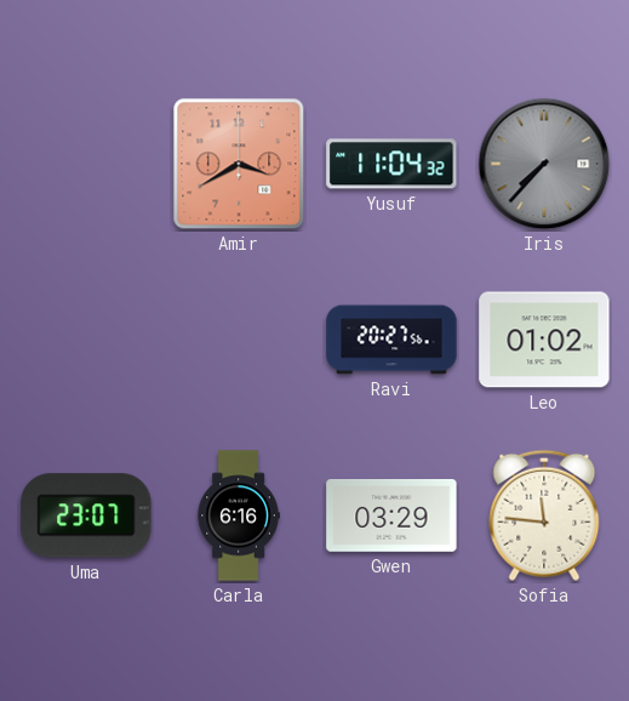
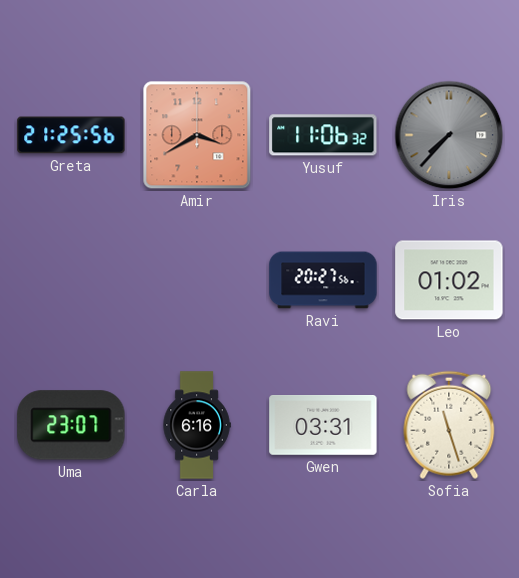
Greta: none -> 21:25 (71, 135)
Yusuf: 11:04 -> 11:06 (323, 135)
Gwen: 03:29 -> 03:31 (323, 426)
Sofia: 11:46 -> 11:27 (449, 425)
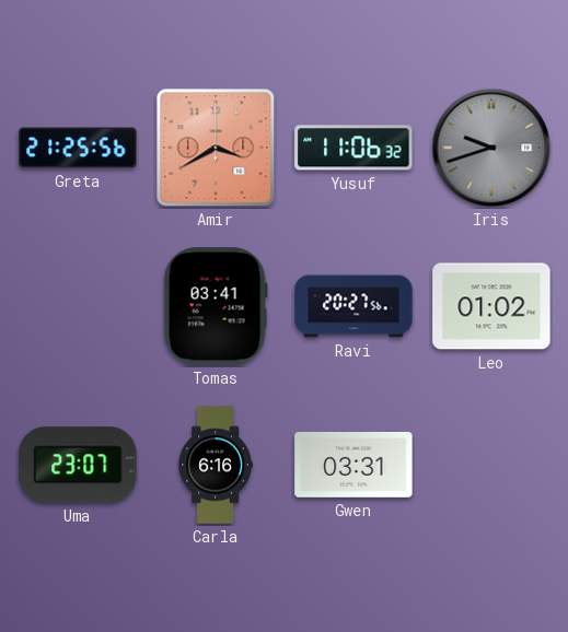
Iris: 7:37 -> 9:42 (491, 148)
Tomas: none -> 03:41 (216, 306)
Sofia: 11:27 -> none (449, 425)
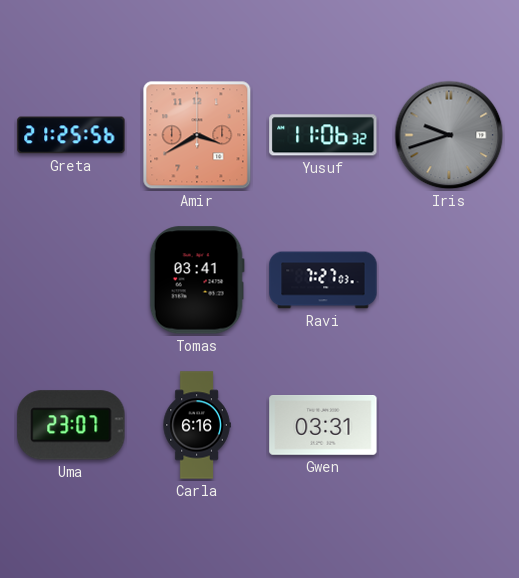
Ravi: 20:27 -> 7:27 (323, 280)
Leo: 01:02 -> none (491, 306)
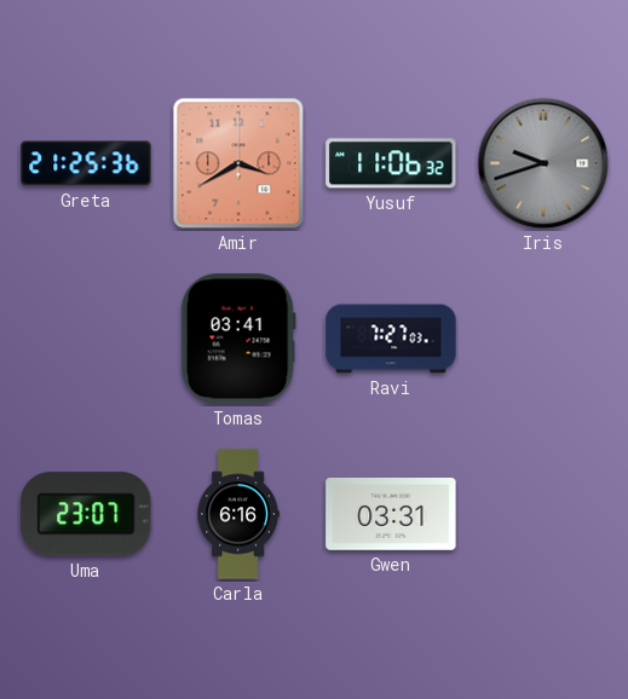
Greta: 21:25:56 -> 21:25:36 (86, 163)
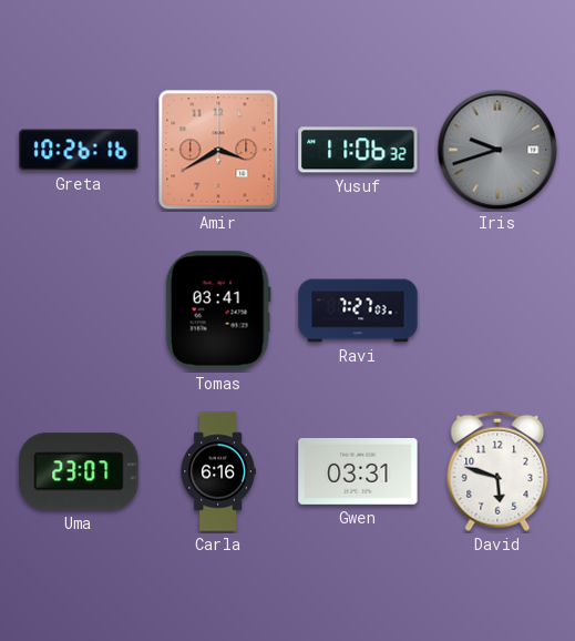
Greta: 21:25 -> 10:26 (79, 150)
David: none -> 5:48 (497, 471)
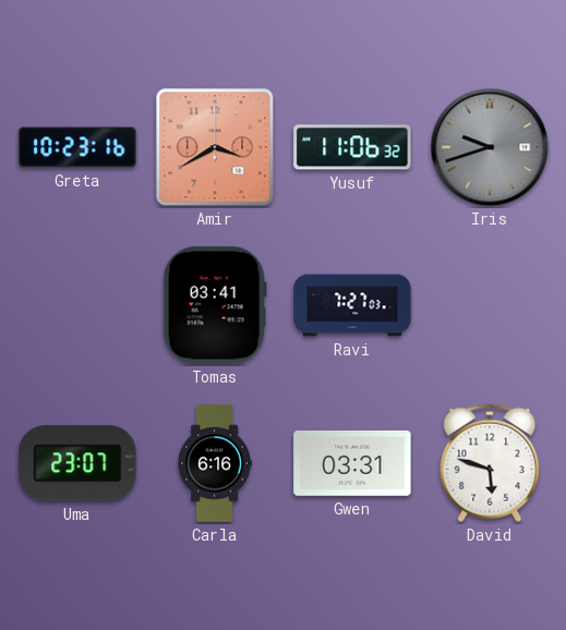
Greta: 10:26 -> 10:23 (77, 147)
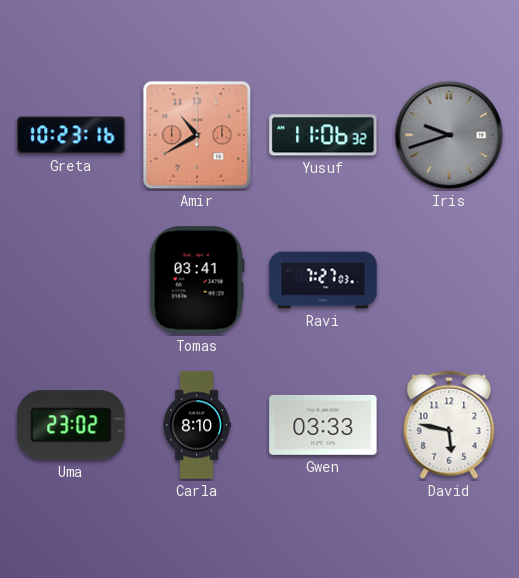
Amir: 3:40 -> 10:40 (197, 135)
Uma: 23:07 -> 23:02 (71, 425)
Carla: 6:16 -> 8:10 (197, 425)
Gwen: 03:31 -> 03:33 (323, 426)
David: 5:48 -> 5:47 (449, 425)
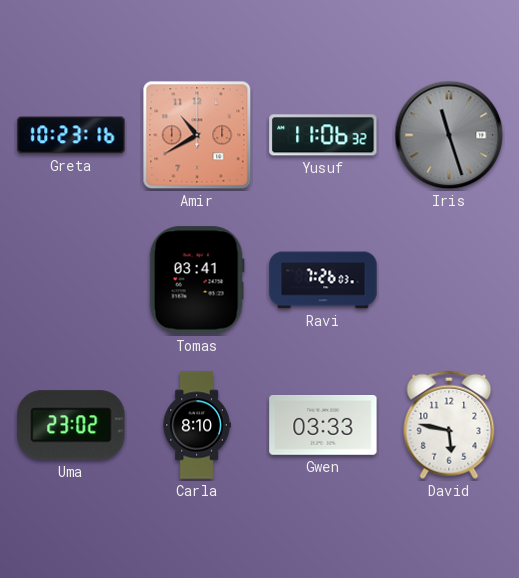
Iris: 9:42 -> 11:27 (449, 135)
Ravi: 7:27 -> 7:26 (323, 280)
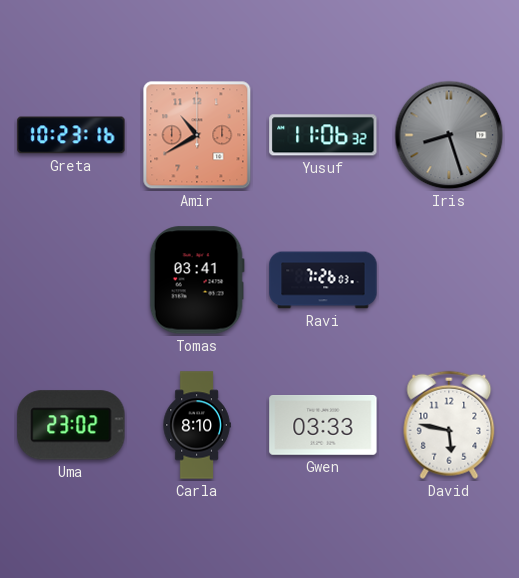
Iris: 11:27 -> 8:27 (449, 135)
